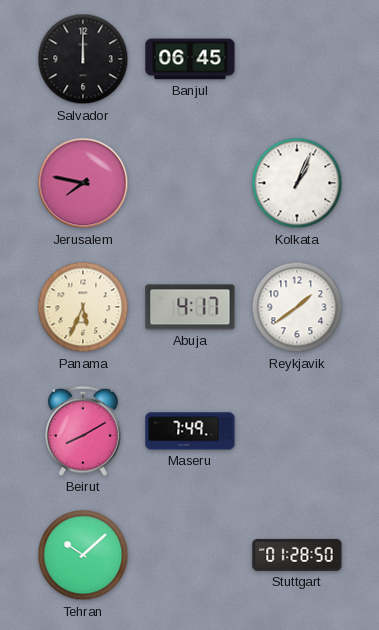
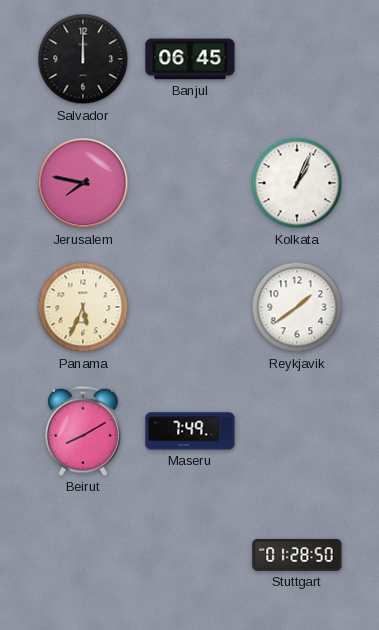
Abuja: 4:17 -> none (190, 307)
Tehran: 10:08 -> none (83, 555)
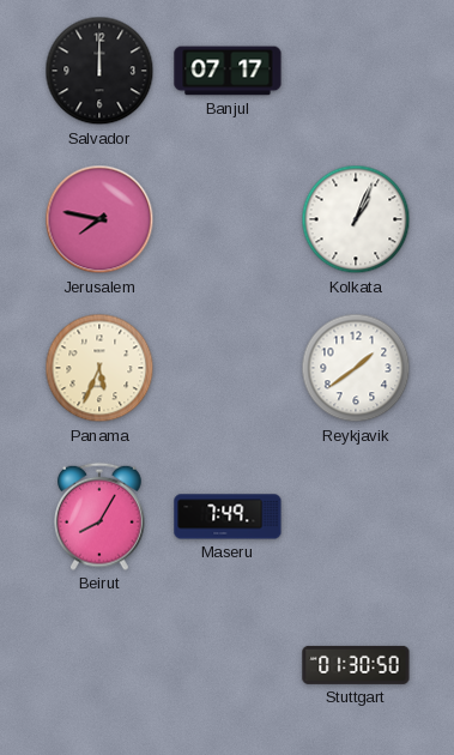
Banjul: 06:45 -> 07:17 (228, 71)
Beirut: 8:10 -> 8:05 (101, 517)
Stuttgart: 01:28 -> 01:30 (356, 665)
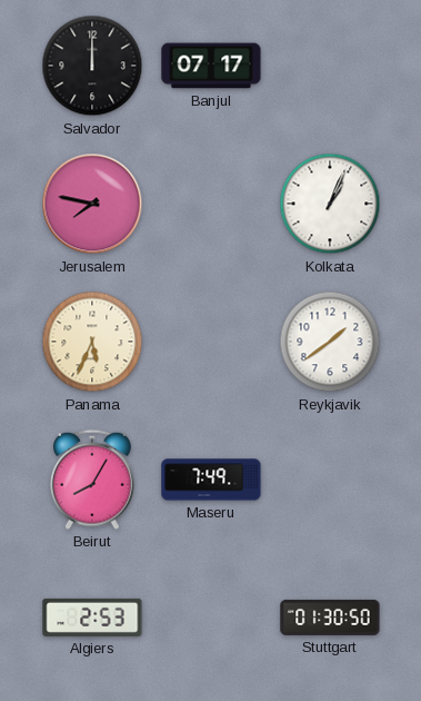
Algiers: none -> 2:53 (92, 618)
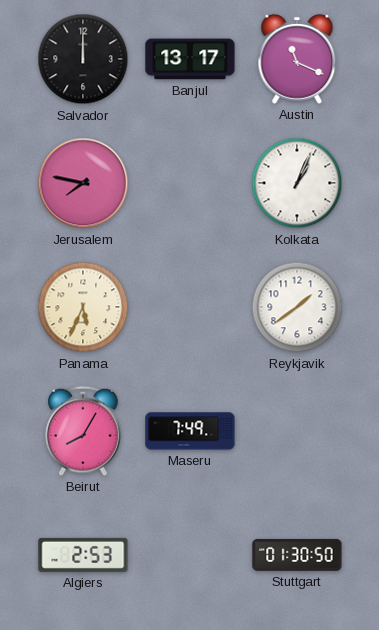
Banjul: 07:17 -> 13:17 (190, 59)
Austin: none -> 11:19 (297, 59)
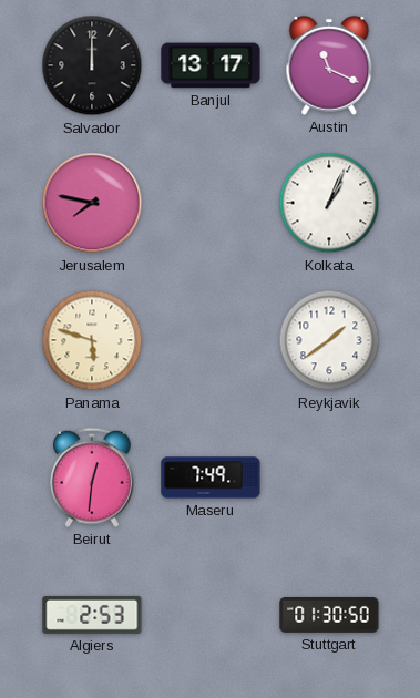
Panama: 5:34 -> 5:48 (92, 340)
Beirut: 8:05 -> 12:31 (93, 478)
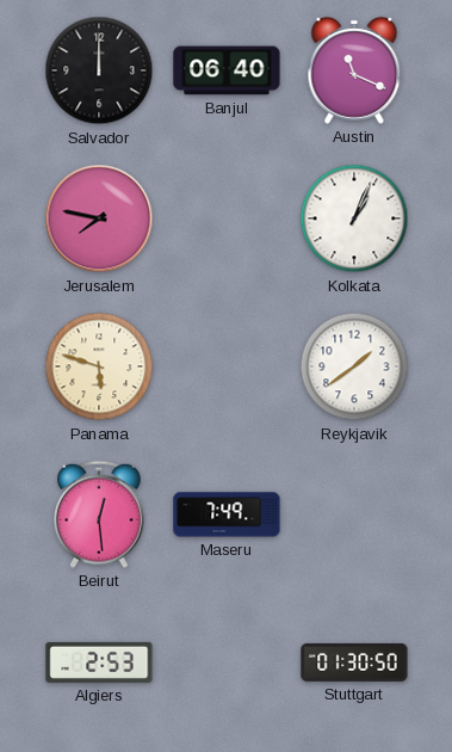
Banjul: 13:17 -> 06:40 (227, 70)
Beirut: 12:31 -> 12:29 (100, 514)
